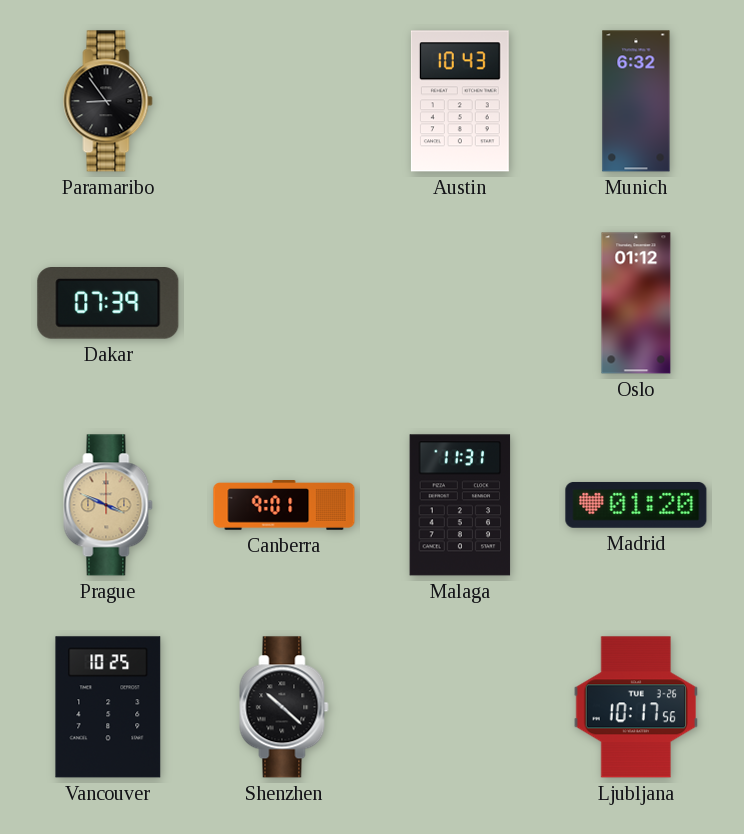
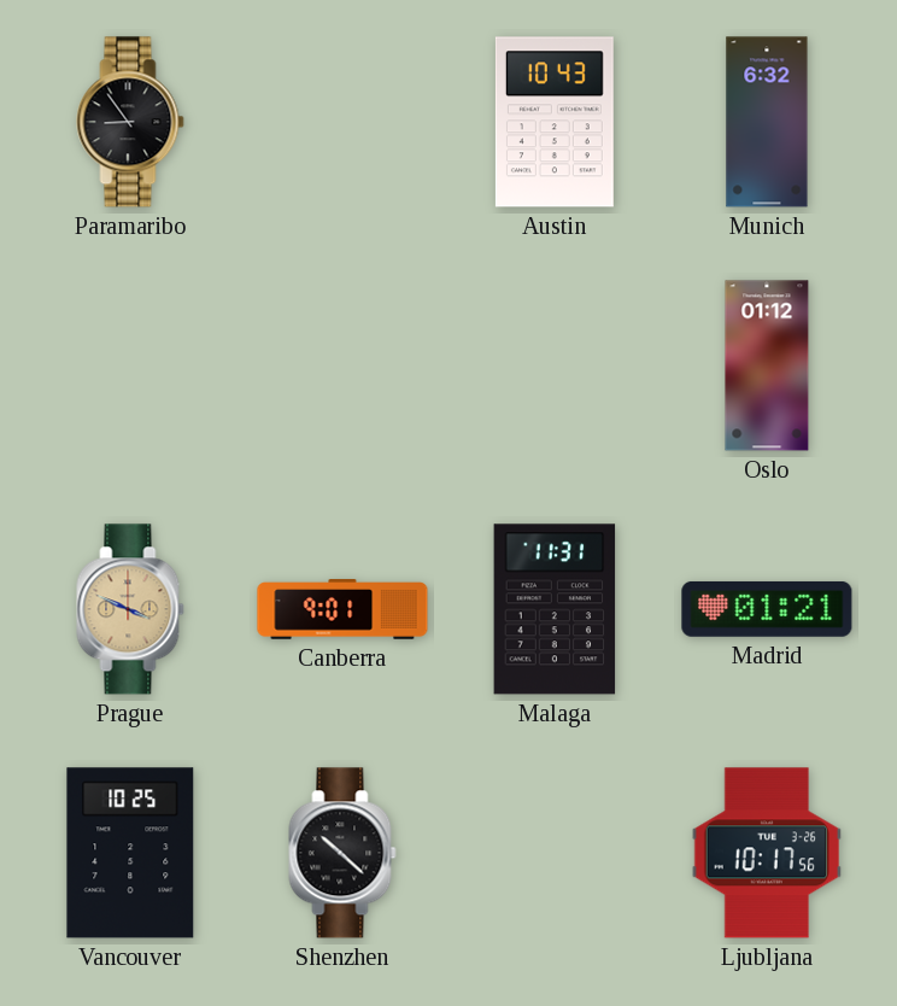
Dakar: 07:39 -> none (108, 304)
Madrid: 01:20 -> 01:21 (767, 609)
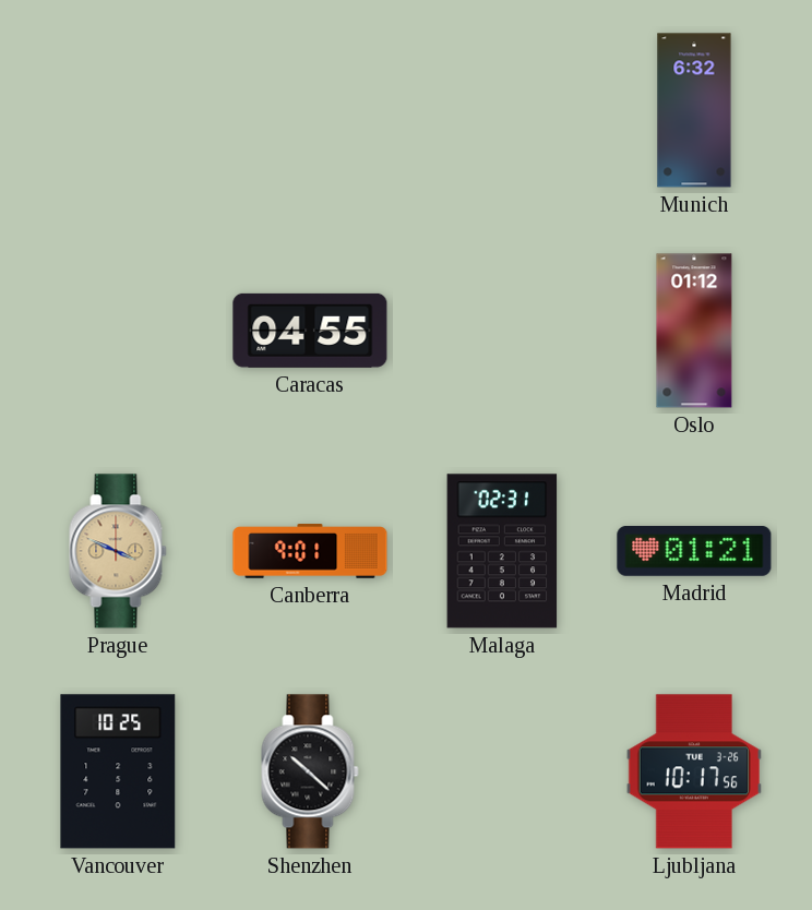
Paramaribo: 8:54 -> none (130, 122)
Austin: 10:43 -> none (555, 122)
Caracas: none -> 04:55 (310, 331)
Malaga: 11:31 -> 02:31 (502, 551)
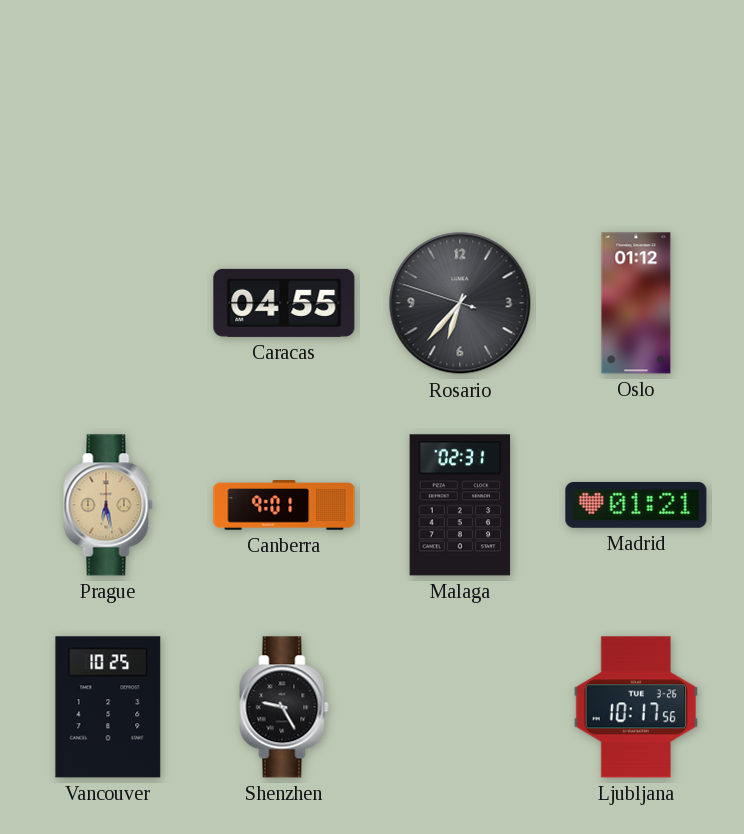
Munich: 6:32 -> none (694, 110)
Rosario: none -> 6:36 (460, 303)
Prague: 3:49 -> 6:28 (108, 505)
Shenzhen: 10:22 -> 9:25 (284, 707)
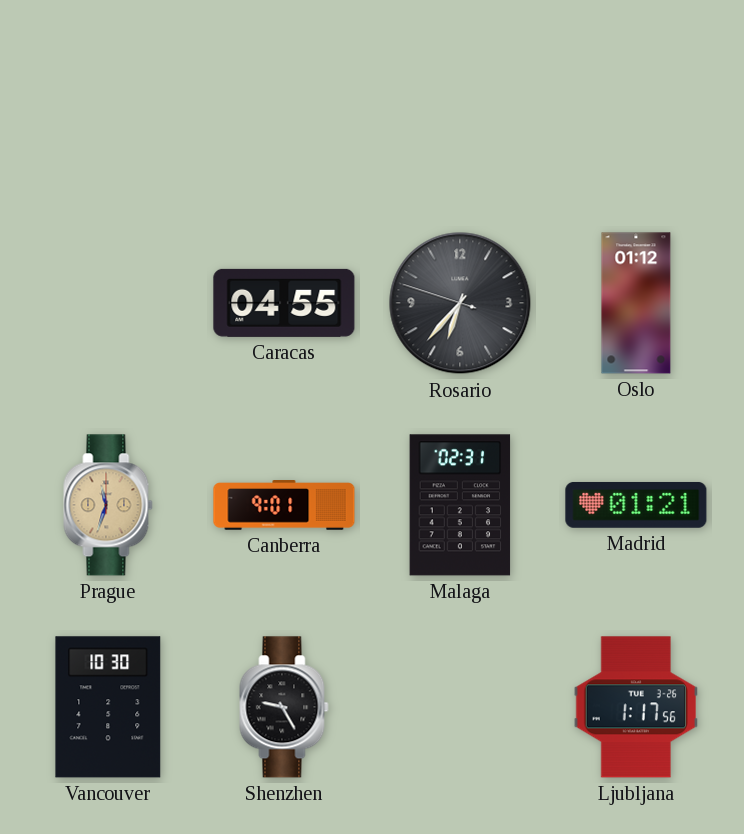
Prague: 6:28 -> 11:33 (108, 505)
Vancouver: 10:25 -> 10:30 (108, 707)
Ljubljana: 10:17 -> 1:17 (635, 707)
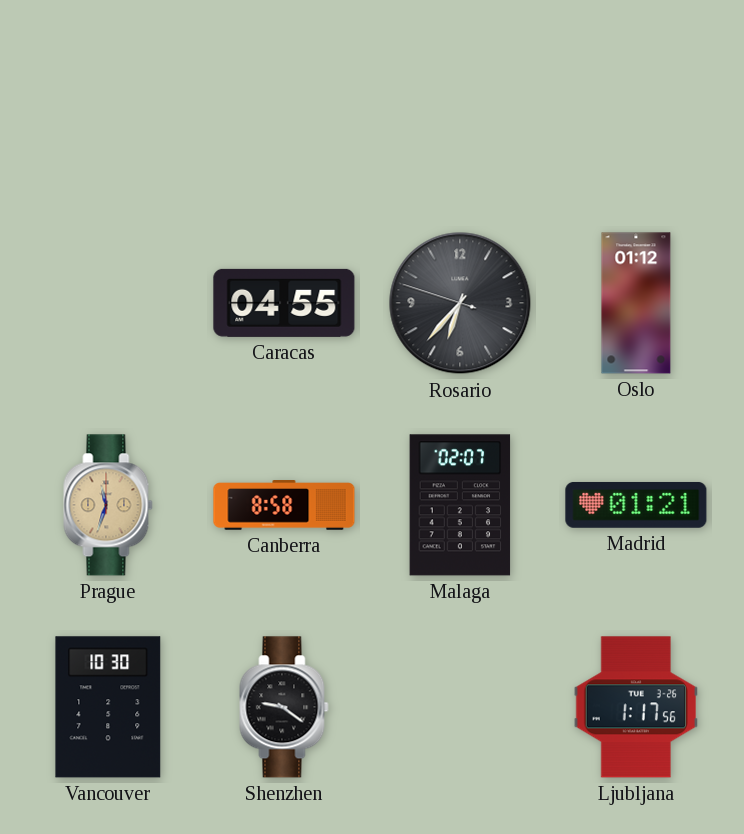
Canberra: 9:01 -> 8:58 (284, 505)
Malaga: 02:31 -> 02:07 (460, 505)
Shenzhen: 9:25 -> 9:21 (284, 707)
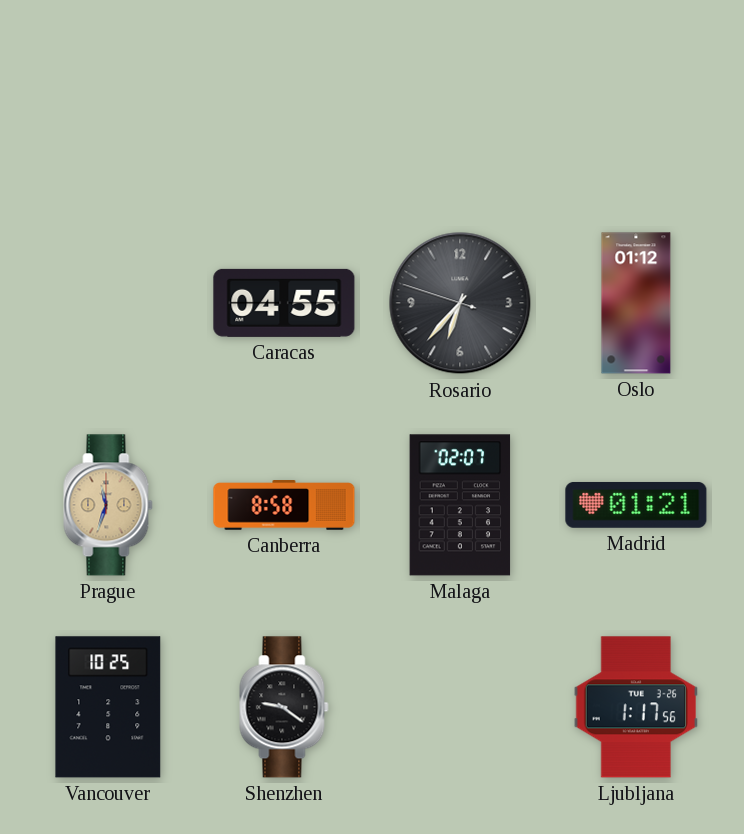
Vancouver: 10:30 -> 10:25 (108, 707)
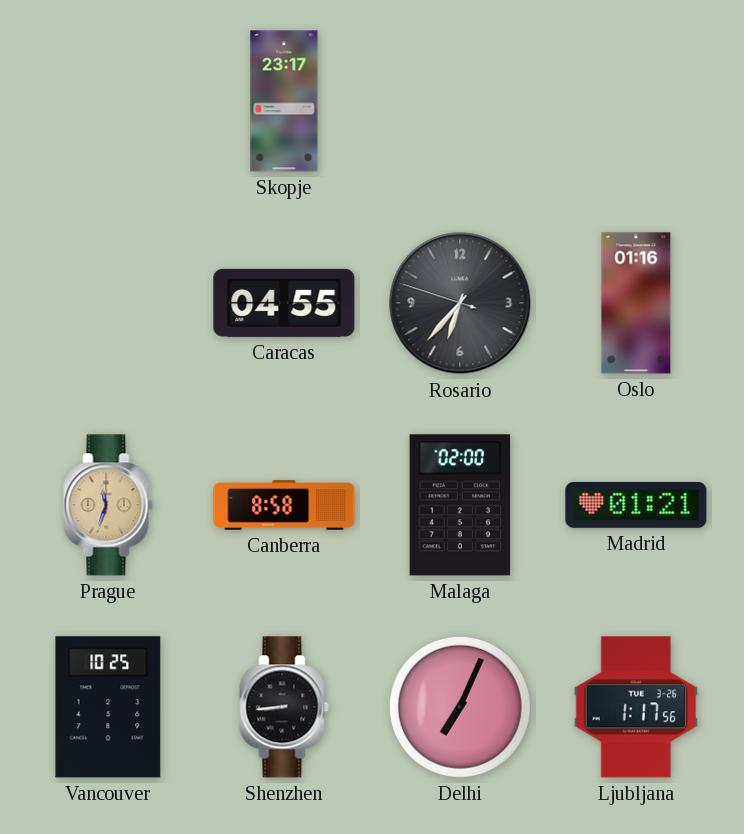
Skopje: none -> 23:17 (284, 101)
Oslo: 01:12 -> 01:16 (636, 303)
Malaga: 02:07 -> 02:00 (460, 505)
Shenzhen: 9:21 -> 8:44 (284, 707)
Delhi: none -> 7:04 (460, 707)
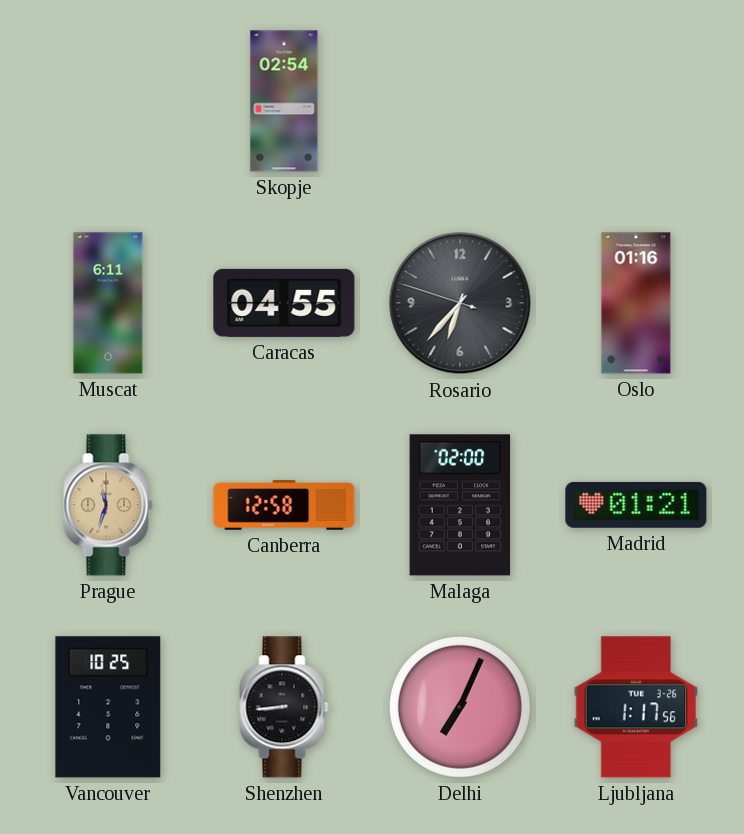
Skopje: 23:17 -> 02:54 (284, 101)
Muscat: none -> 6:11 (108, 303)
Canberra: 8:58 -> 12:58 (284, 505)
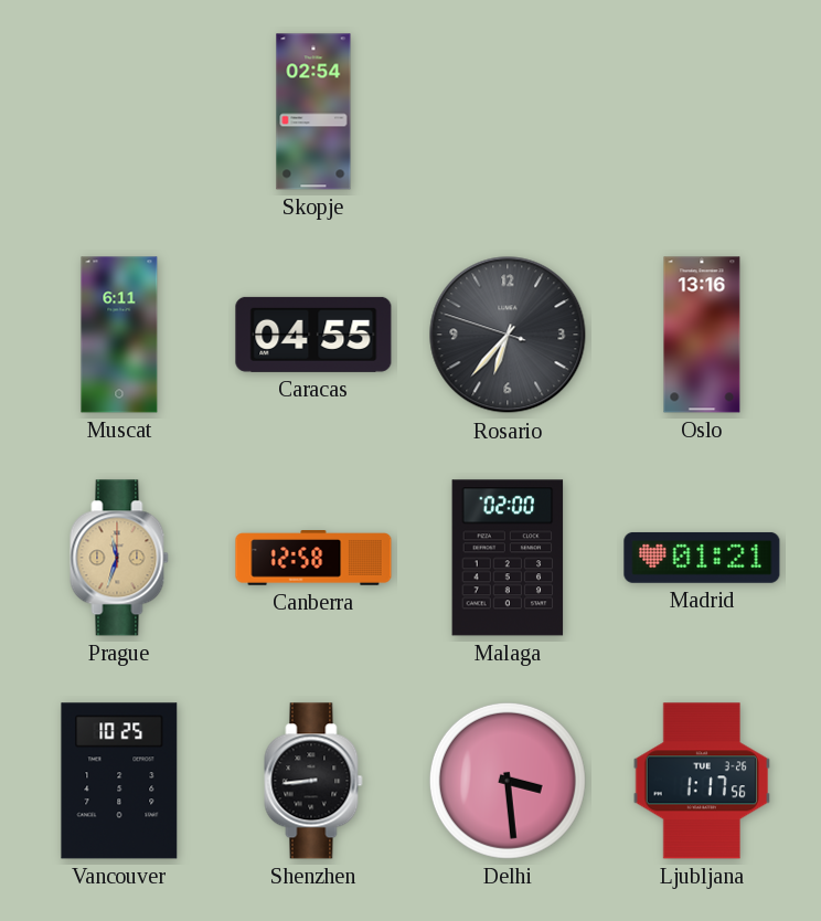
Oslo: 01:16 -> 13:16 (702, 335)
Delhi: 7:04 -> 3:29 (508, 781)
